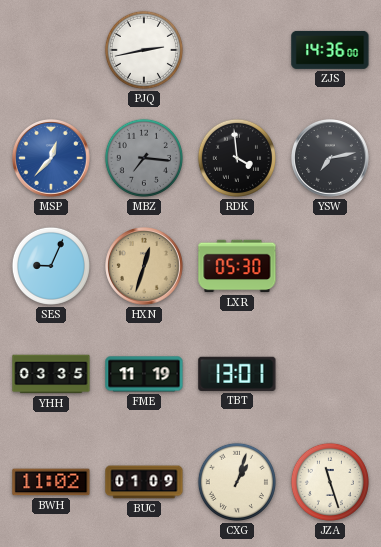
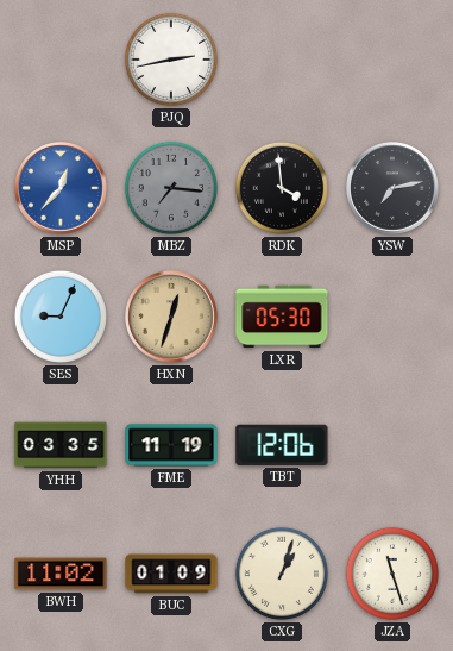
ZJS: 14:36 -> none (330, 50)
TBT: 13:01 -> 12:06 (282, 445)
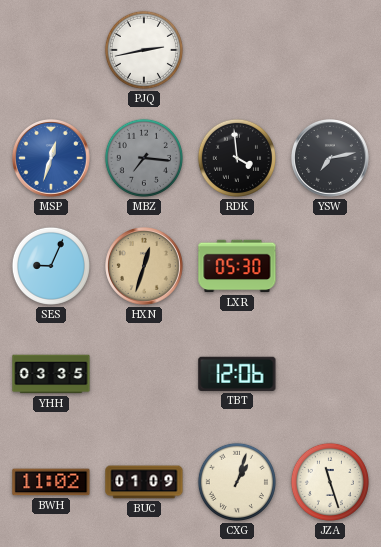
MSP: 12:37 -> 12:33 (52, 159)
FME: 11:19 -> none (171, 445)
